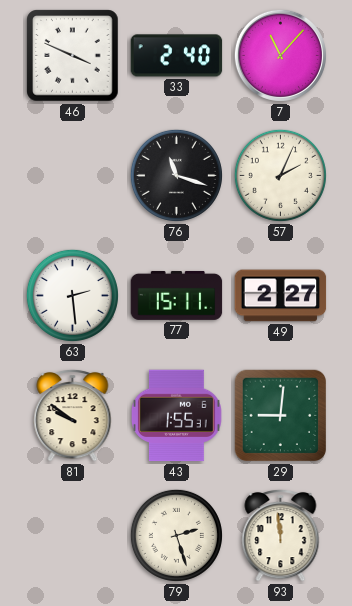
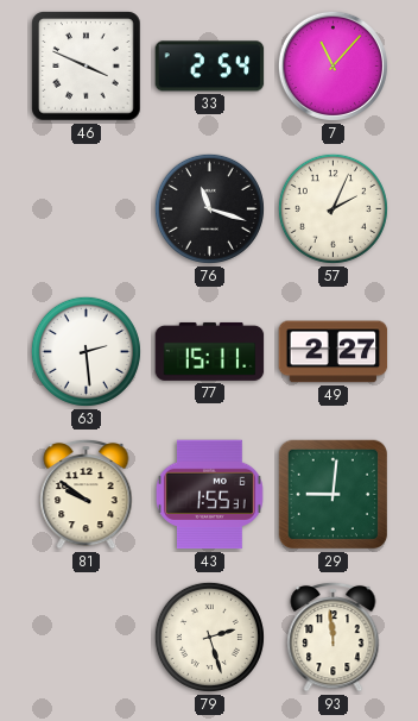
33: 2:40 -> 2:54 (210, 67)
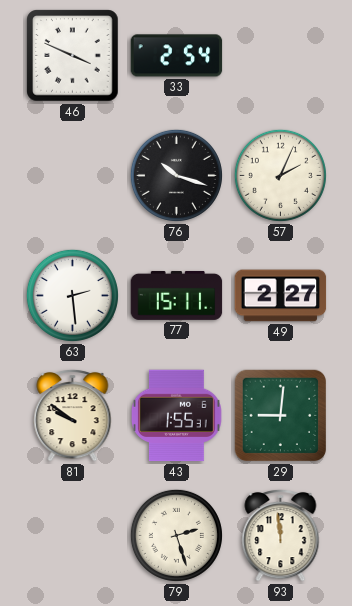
7: 11:07 -> none (332, 65)
76: 11:18 -> 10:18 (176, 175)
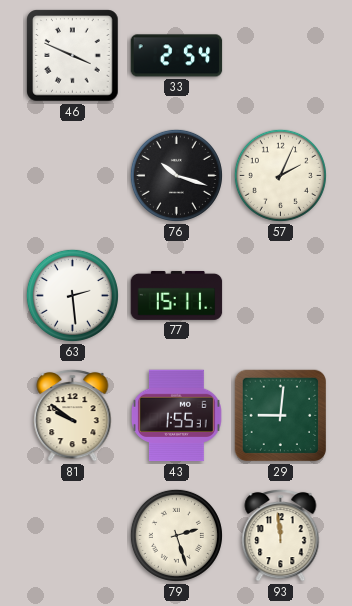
49: 2:27 -> none (281, 296)
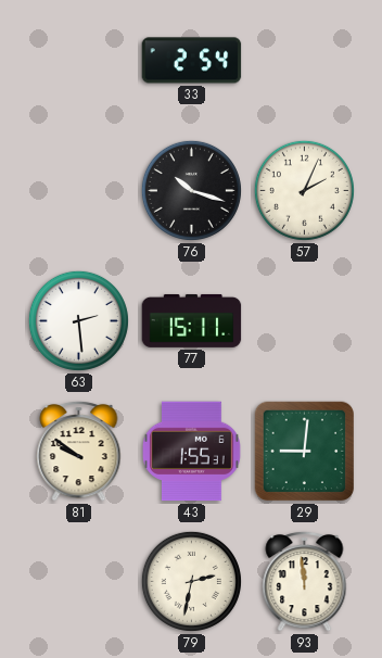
46: 3:49 -> none (73, 56)
79: 2:27 -> 2:32 (191, 581)
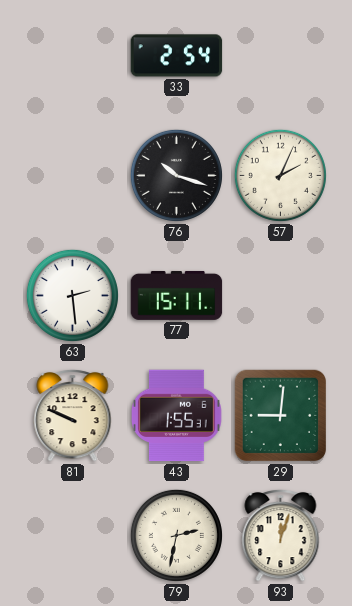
81: 9:51 -> 9:49 (73, 415)
93: 11:59 -> 12:03 (281, 535)
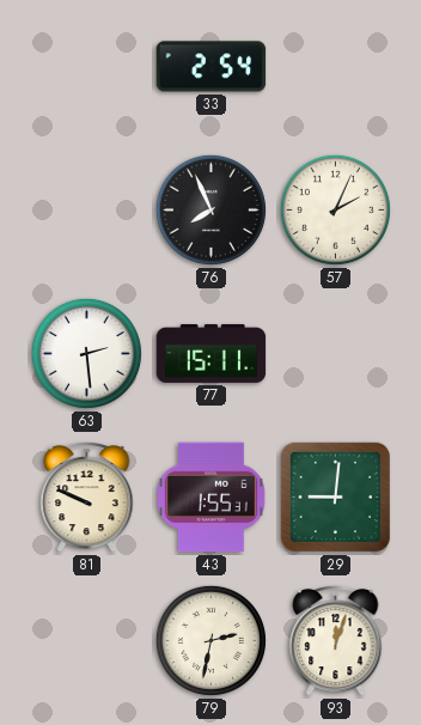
76: 10:18 -> 7:56 (210, 209)
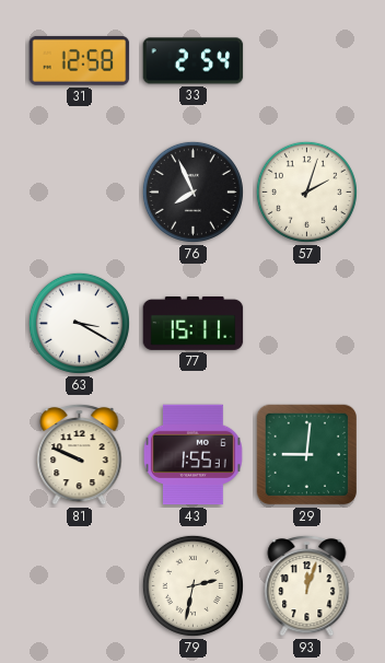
31: none -> 12:58 (80, 60)
57: 2:04 -> 2:03 (306, 191)
63: 2:29 -> 3:20 (79, 323)
